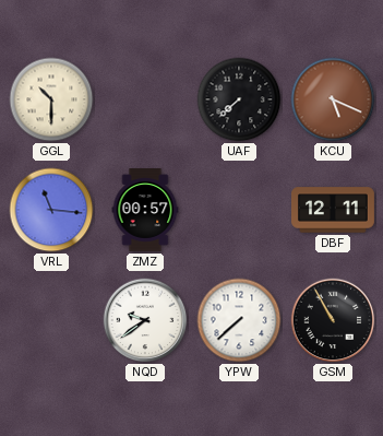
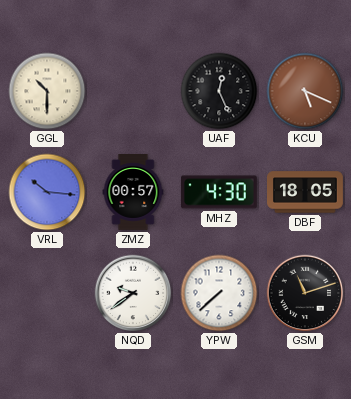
UAF: 7:38 -> 12:26 (219, 91)
VRL: 11:16 -> 10:16 (47, 192)
MHZ: none -> 4:30 (219, 192)
DBF: 12:11 -> 18:05 (306, 192)
GSM: 10:55 -> 11:12 (305, 293)
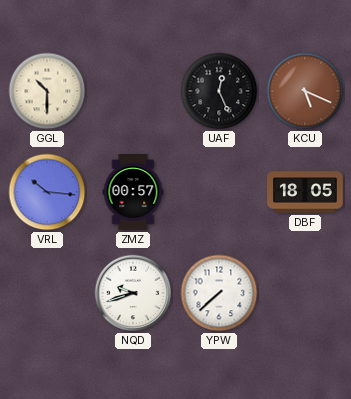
MHZ: 4:30 -> none (219, 192)
NQD: 9:39 -> 9:42 (133, 293)
GSM: 11:12 -> none (305, 293)
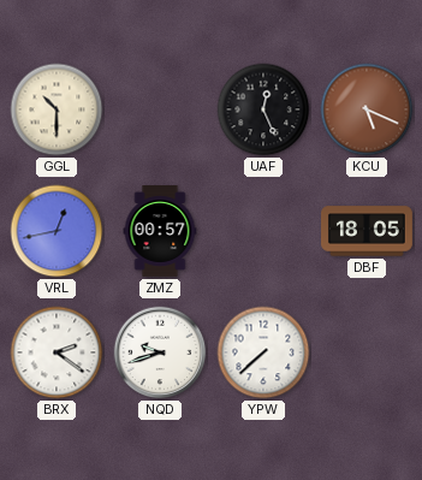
VRL: 10:16 -> 12:43 (57, 231)
BRX: none -> 2:21 (57, 352)
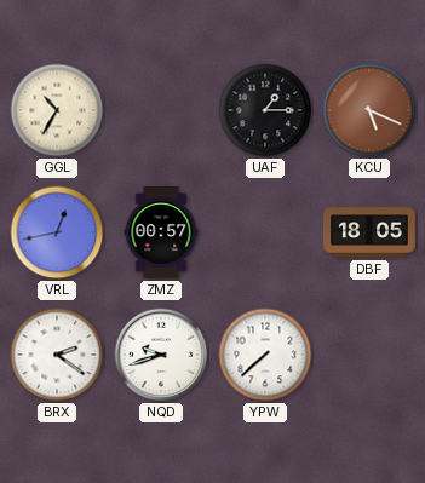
GGL: 10:30 -> 10:35 (57, 110)
UAF: 12:26 -> 1:15 (265, 110)
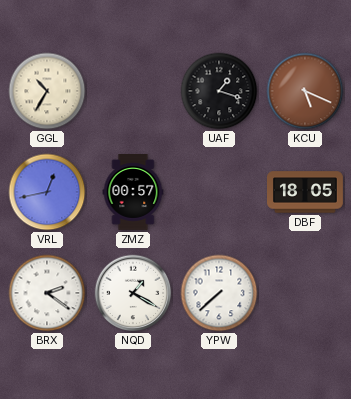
UAF: 1:15 -> 1:18 (219, 91)
NQD: 9:42 -> 1:20 (133, 293)
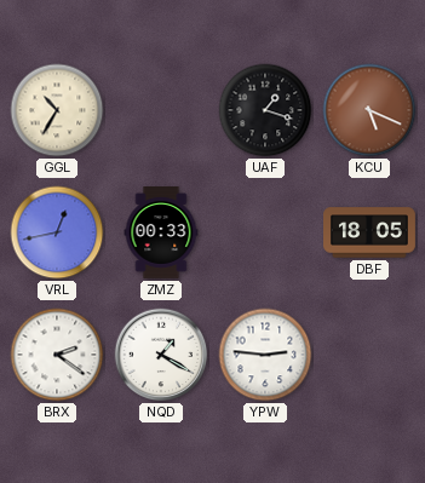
ZMZ: 00:57 -> 00:33 (161, 234)
YPW: 7:38 -> 2:46 (265, 355)
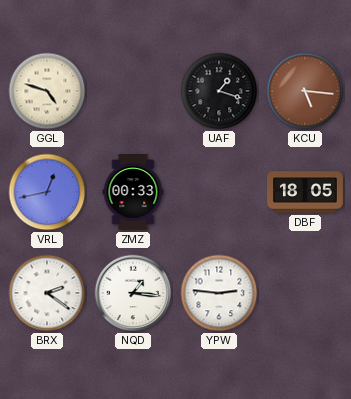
GGL: 10:35 -> 4:48 (47, 91)
KCU: 5:19 -> 5:16 (305, 91)
NQD: 1:20 -> 1:16 (133, 293)
